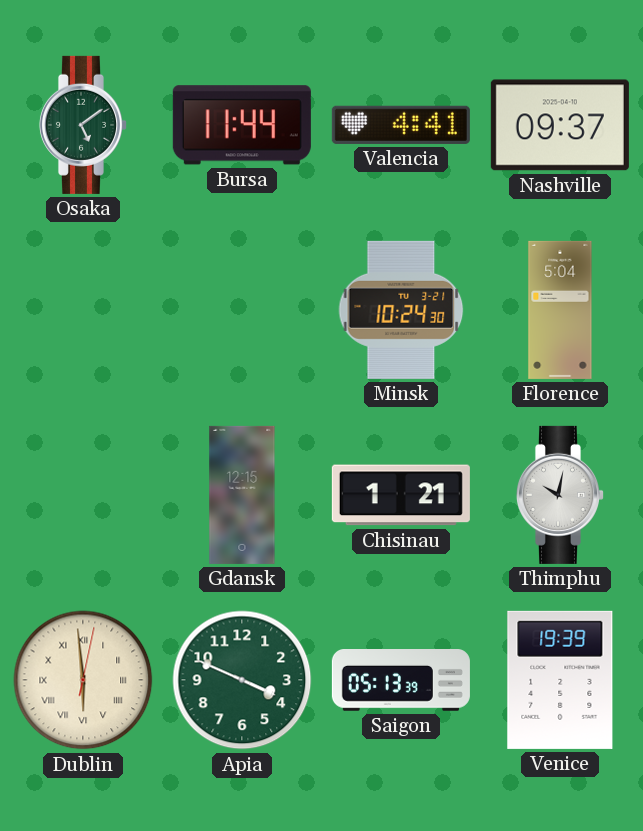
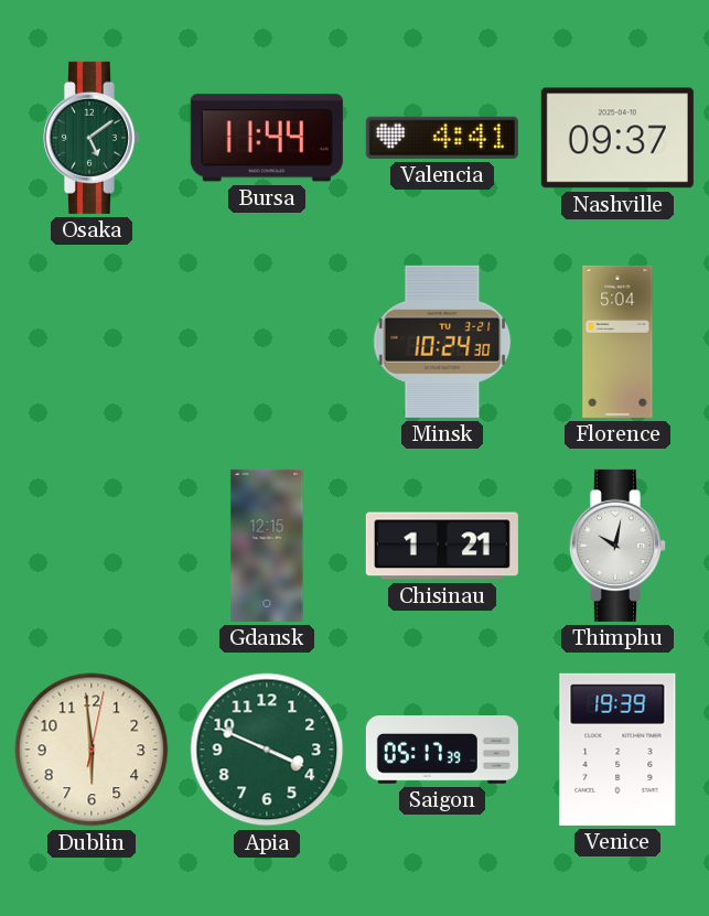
Dublin numerals: Roman -> Arabic (92, 750)
Saigon: 05:13 -> 05:17 (442, 751)
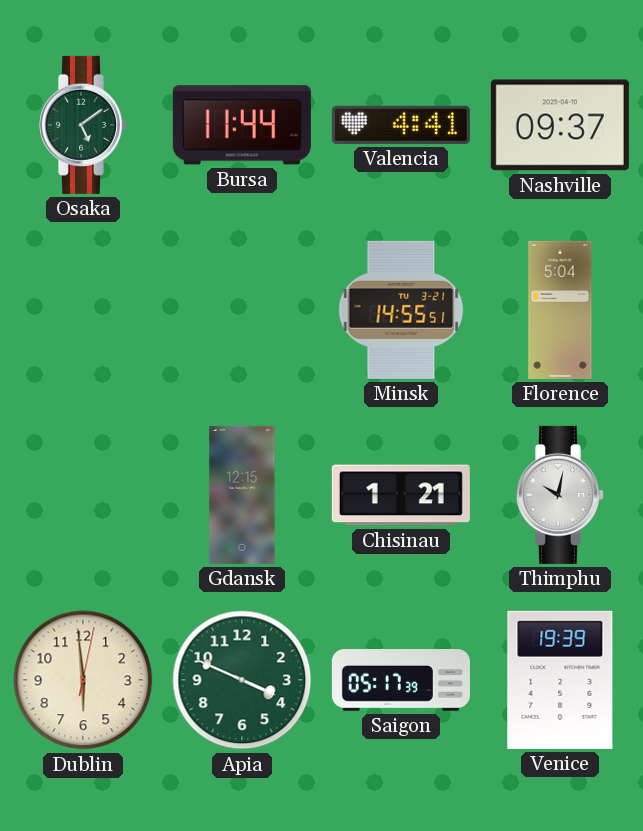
Minsk: 10:24 -> 14:55 (401, 310)
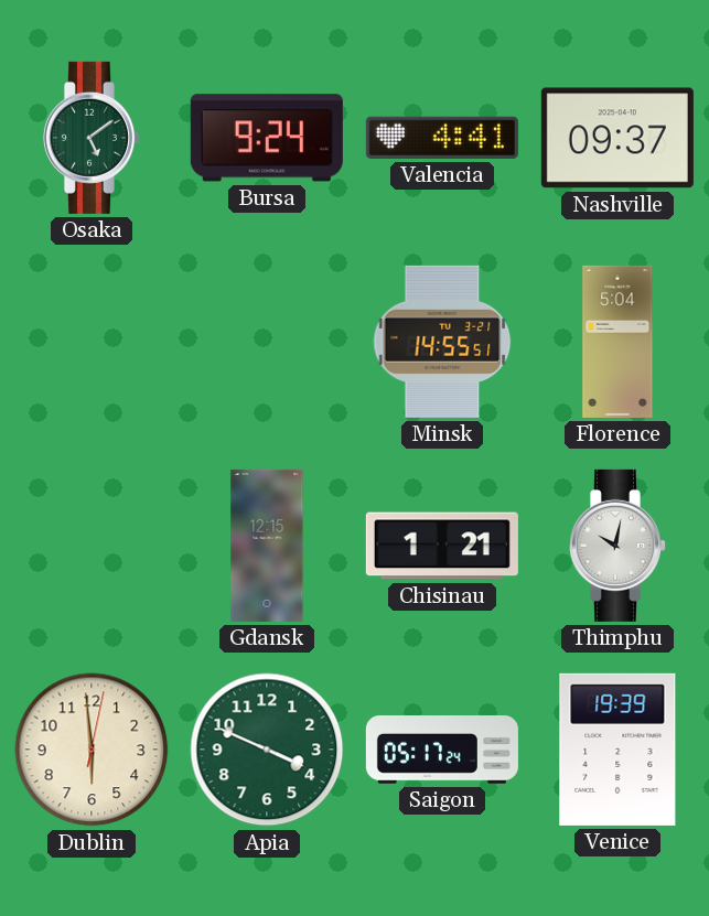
Bursa: 11:44 -> 9:24 (267, 138)
Saigon: 05:17:39 -> 05:17:24 (442, 751)
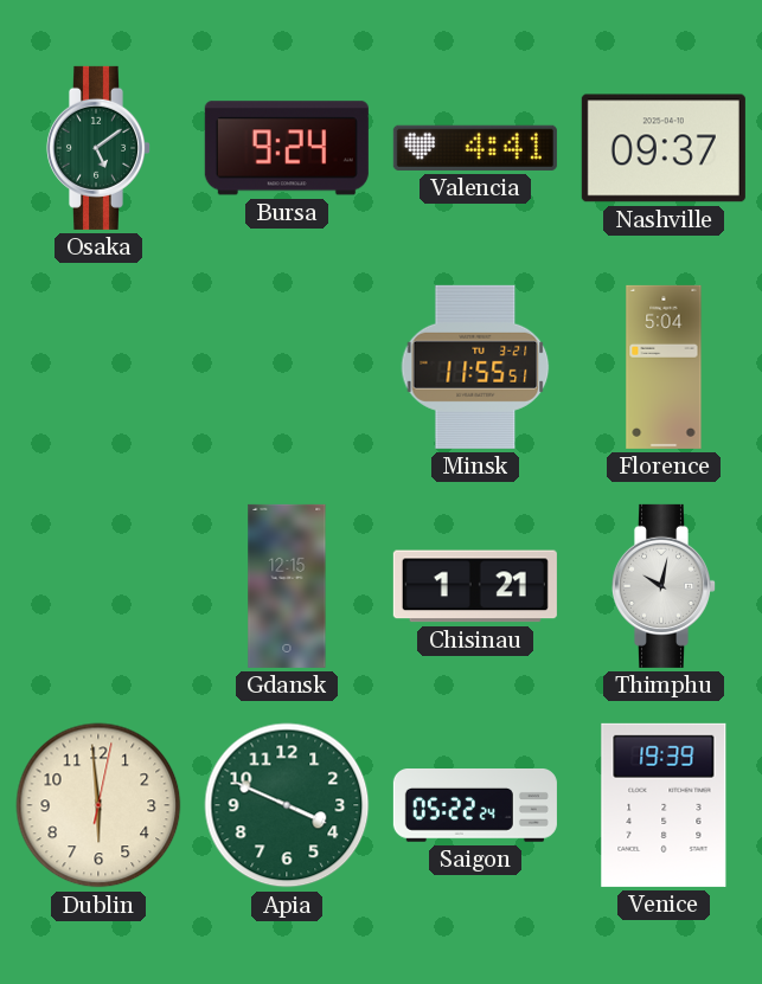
Minsk: 14:55 -> 11:55 (475, 367)
Saigon: 05:17 -> 05:22 (475, 806)
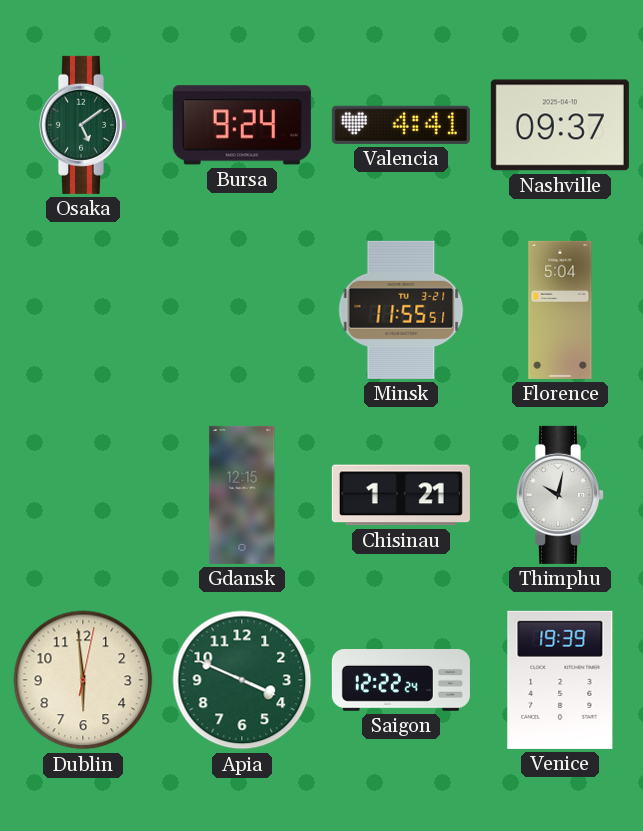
Saigon: 05:22 -> 12:22 (401, 681)
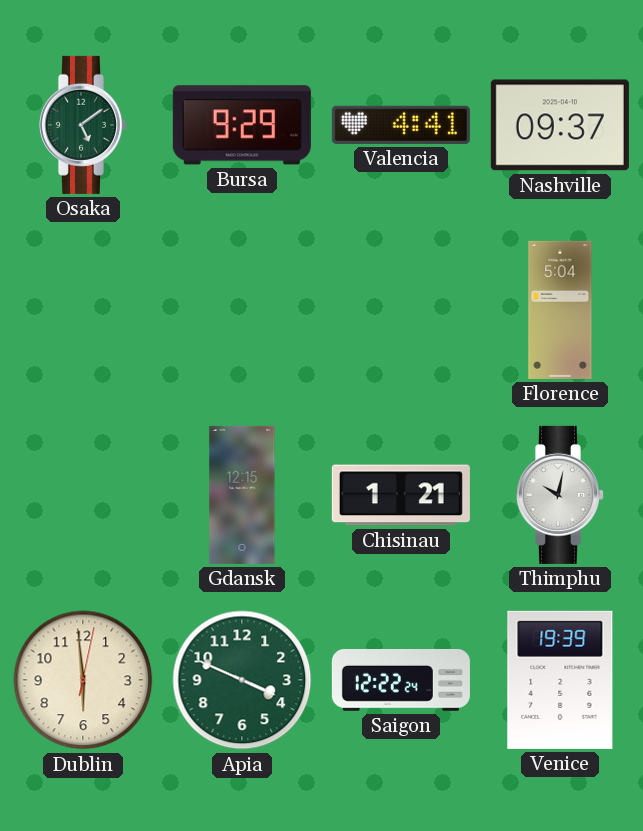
Bursa: 9:24 -> 9:29 (242, 125)
Minsk: 11:55 -> none (401, 310)
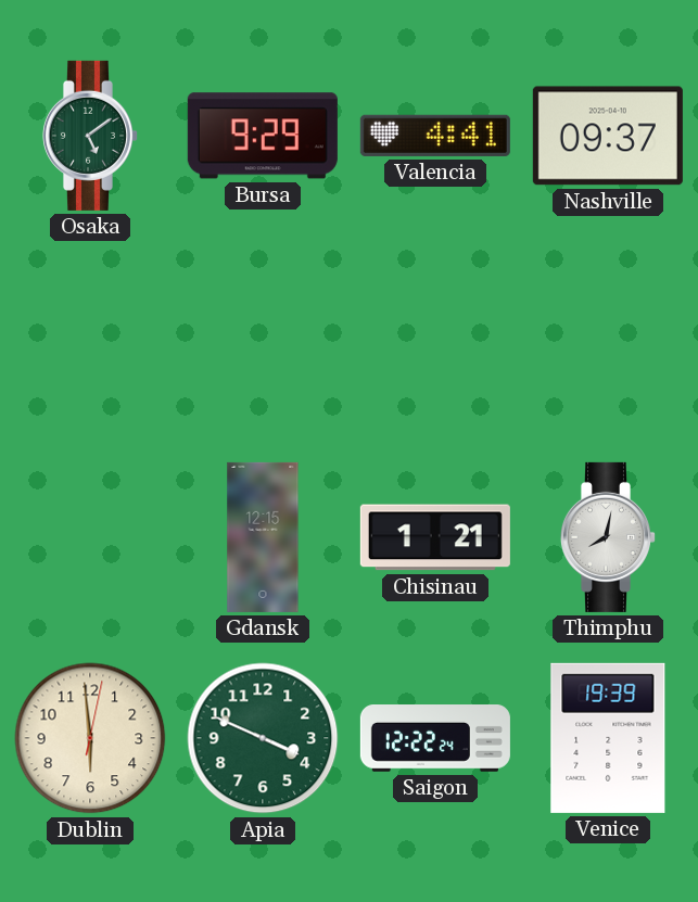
Florence: 5:04 -> none (560, 310)
Thimphu: 10:02 -> 8:02 (607, 537)
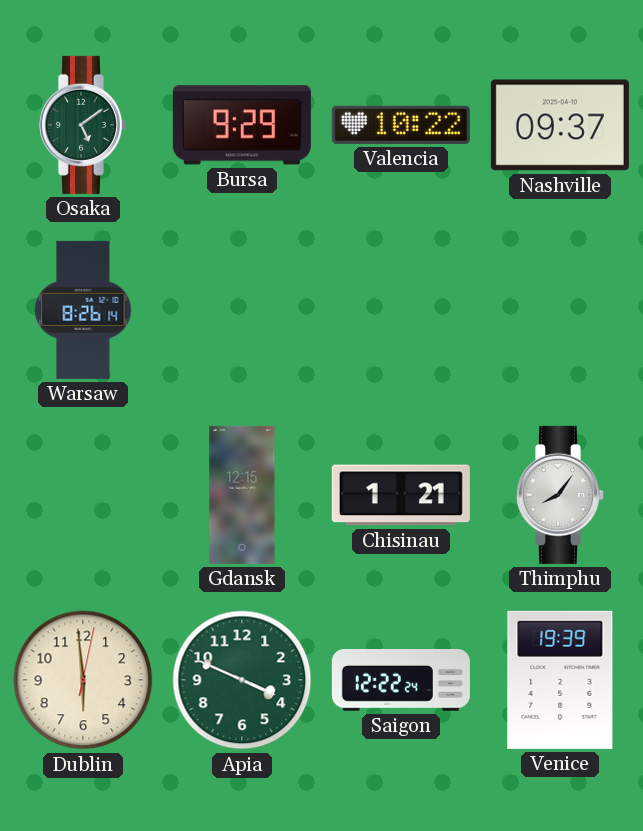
Valencia: 4:41 -> 10:22 (401, 125)
Warsaw: none -> 8:26 (83, 310)
Thimphu: 8:02 -> 8:06 (559, 495)
